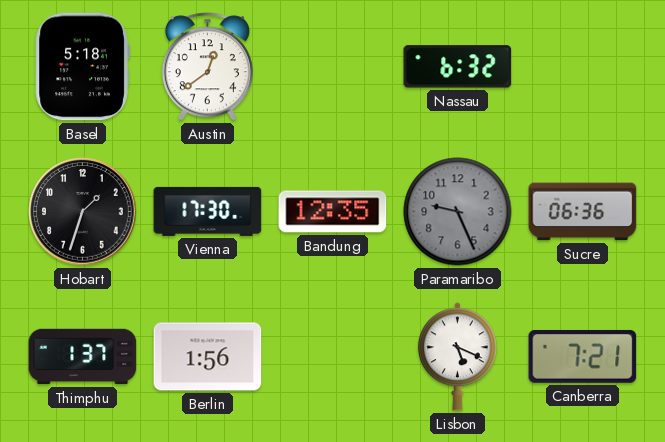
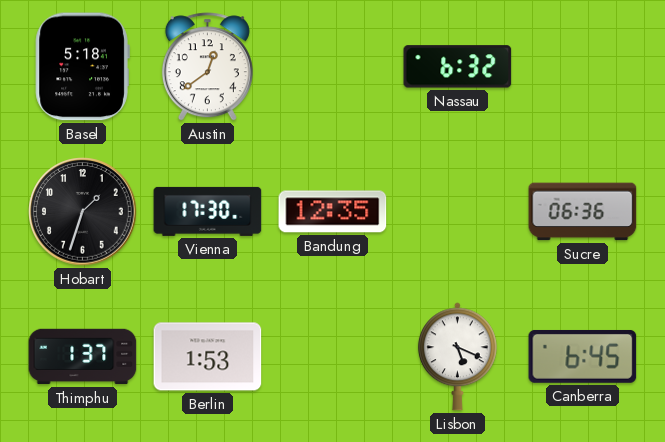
Paramaribo: 9:26 -> none (458, 212)
Berlin: 1:56 -> 1:53 (208, 357)
Canberra: 7:21 -> 6:45 (583, 356)
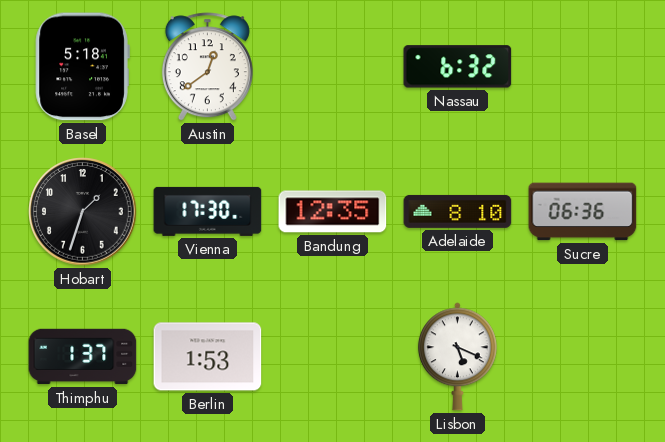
Adelaide: none -> 8:10 (458, 211)
Canberra: 6:45 -> none (583, 356)
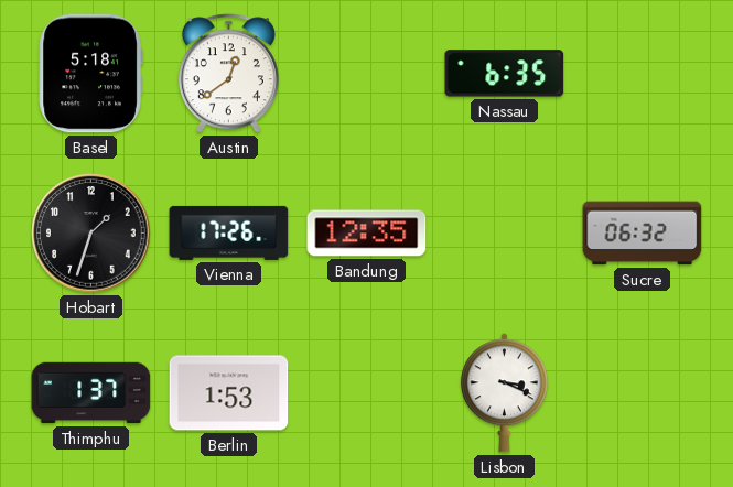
Nassau: 6:32 -> 6:35 (505, 74)
Vienna: 17:30 -> 17:26 (229, 232)
Adelaide: 8:10 -> none (458, 211)
Sucre: 06:36 -> 06:32 (643, 234)
Lisbon: 5:19 -> 3:19 (504, 393)
